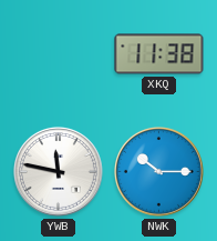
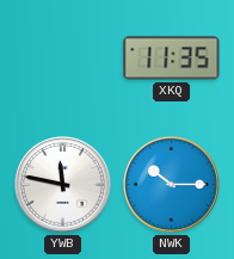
XKQ: 11:38 -> 11:35 (172, 58)
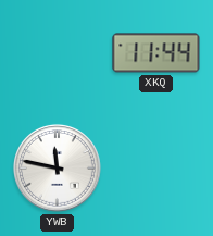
XKQ: 11:35 -> 11:44 (156, 53)
NWK: 10:15 -> none (171, 184)
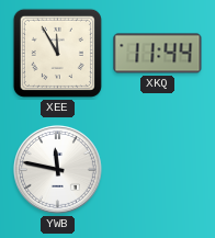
XEE: none -> 11:55 (57, 53)
